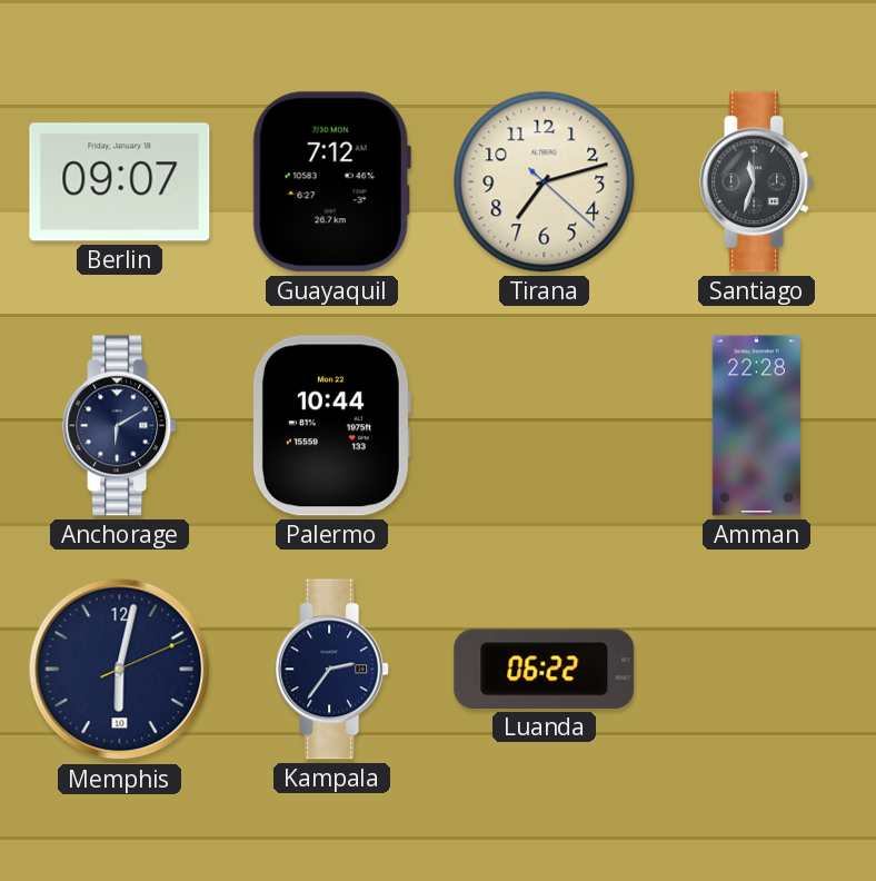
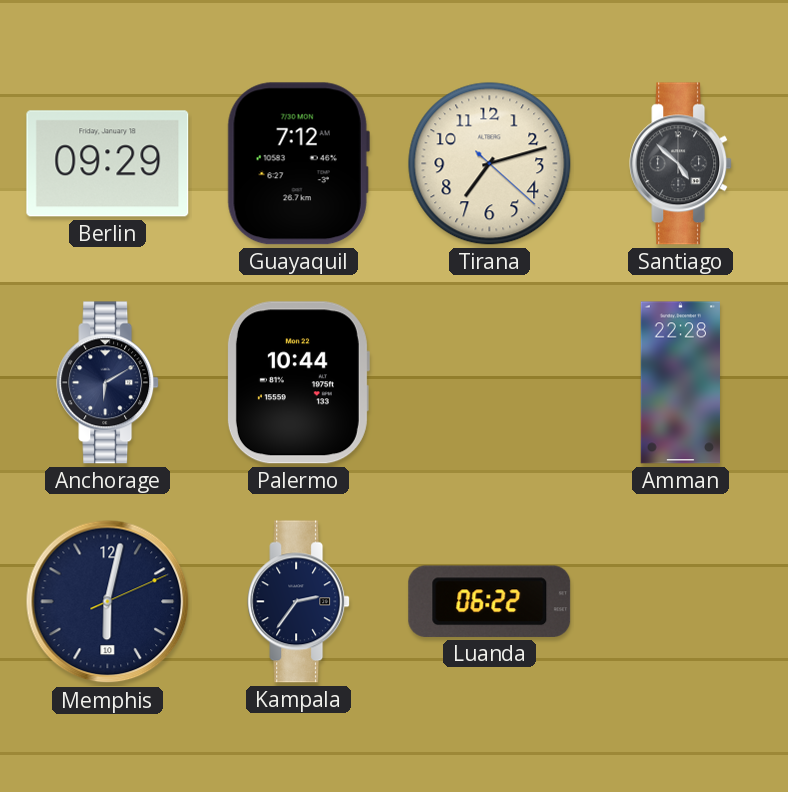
Berlin: 09:07 -> 09:29 (108, 164)
Santiago: 11:33 -> 4:52 (681, 164)
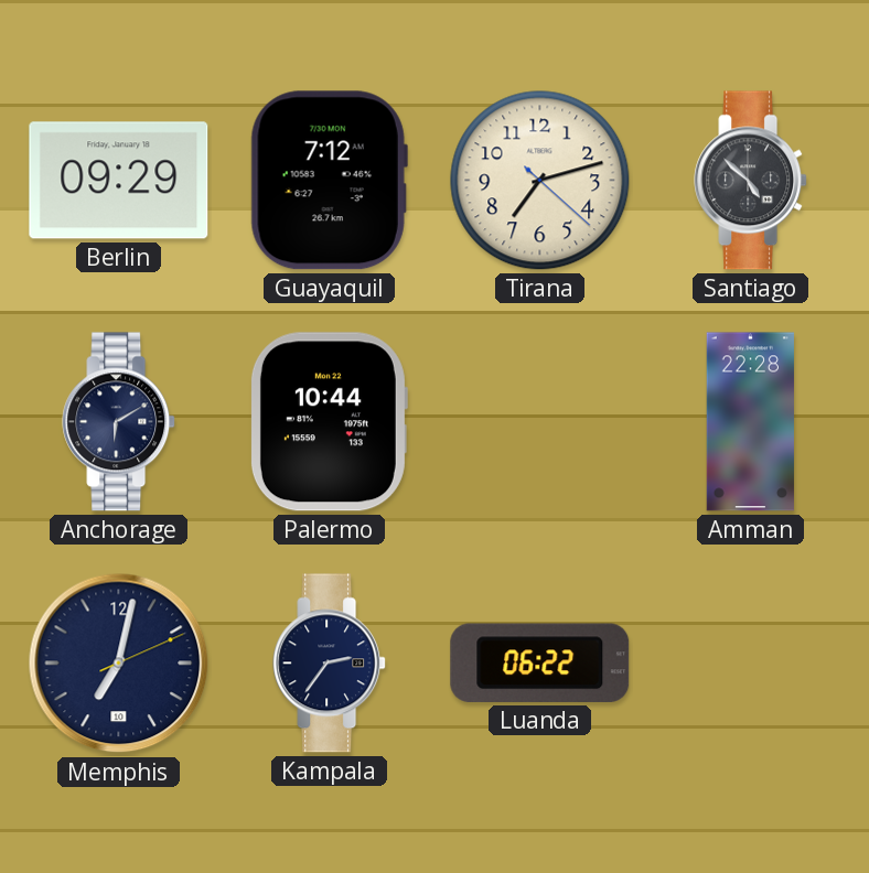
Memphis: 6:02 -> 7:02 (119, 664)
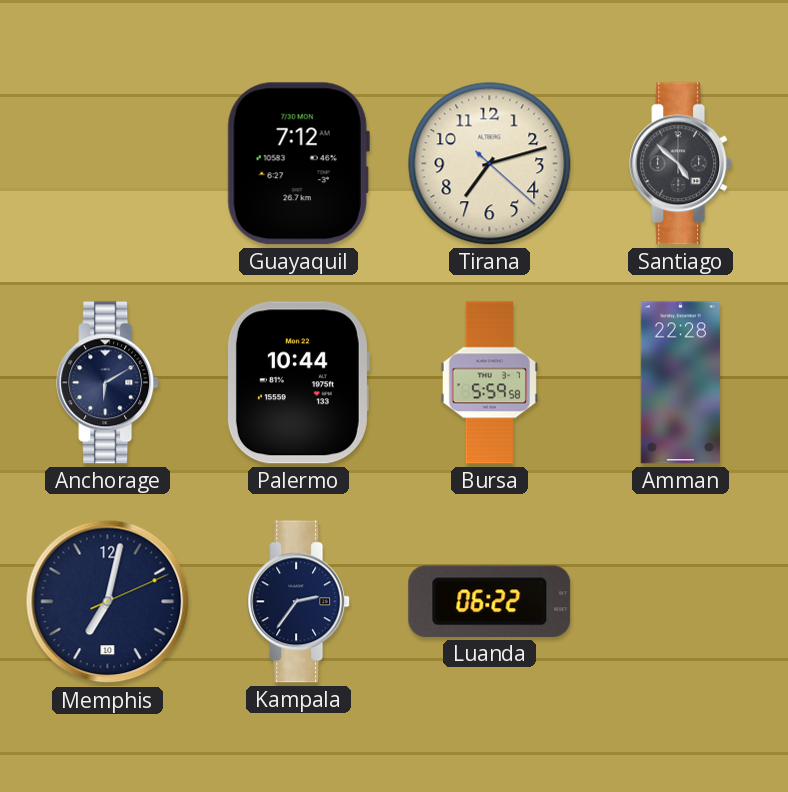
Berlin: 09:29 -> none (119, 181)
Bursa: none -> 5:59 (489, 383)
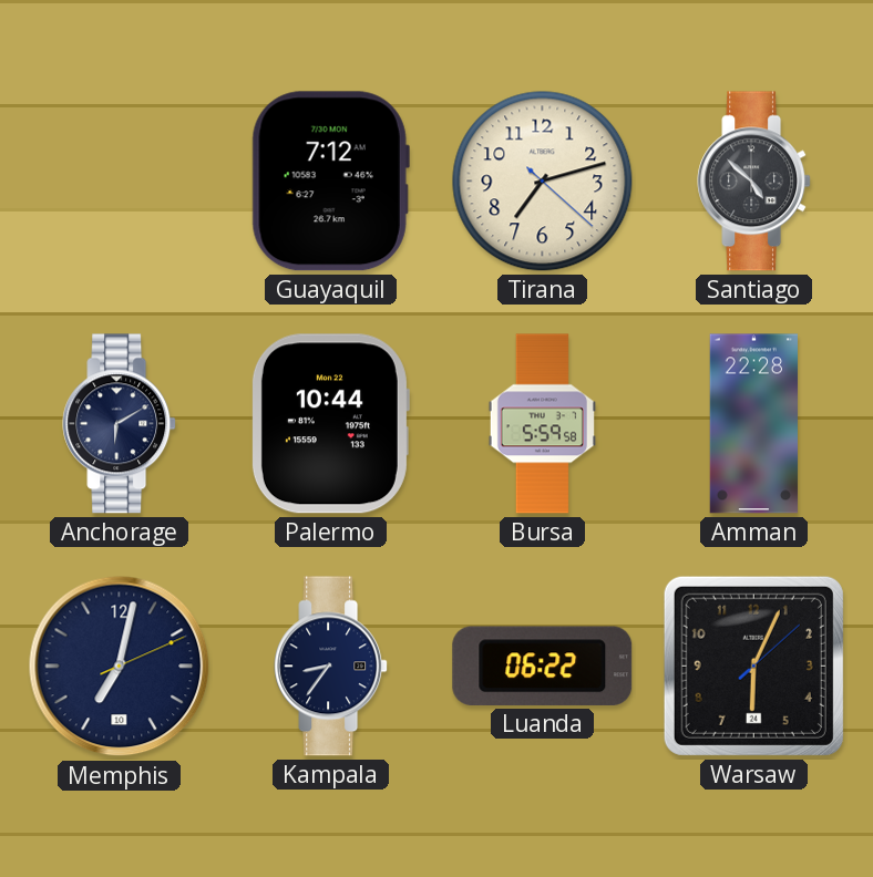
Kampala: 2:36 -> 8:36 (331, 667)
Warsaw: none -> 6:04 (753, 666)
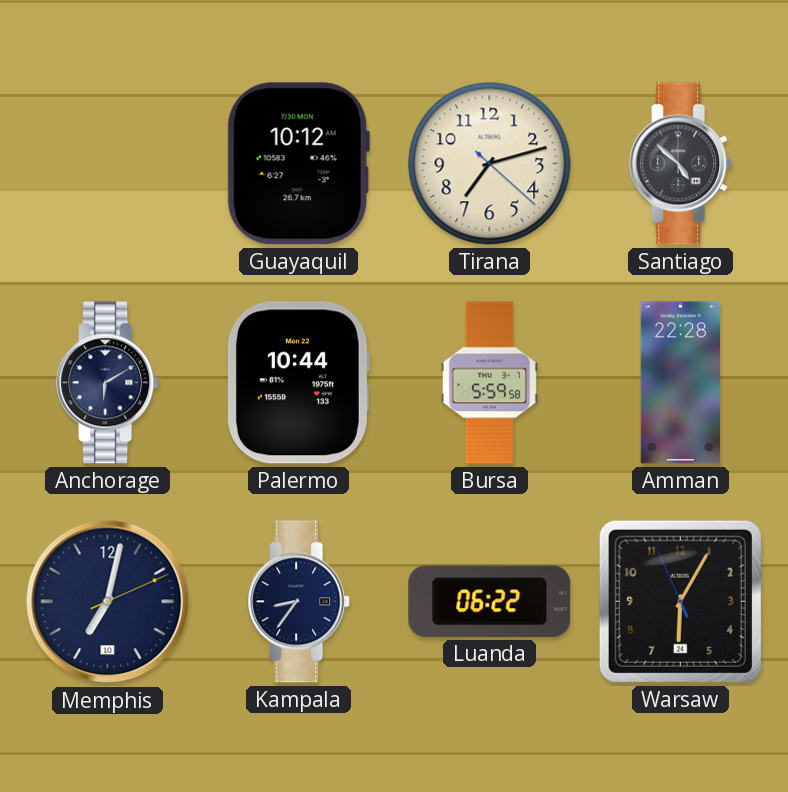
Guayaquil: 7:12 -> 10:12 (298, 164)
Warsaw: 6:04:08 -> 6:04:56 (680, 601)
